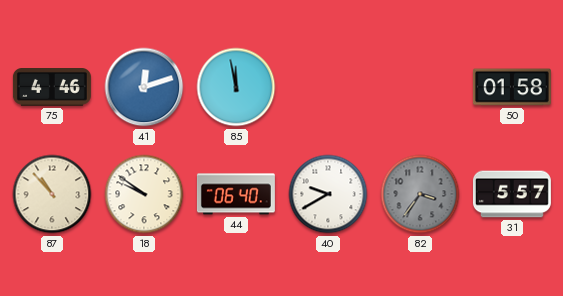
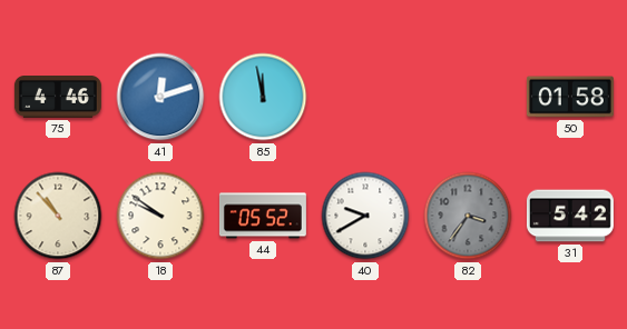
44: 06:40 -> 05:52 (263, 216)
31: 5:57 -> 5:42 (570, 216)
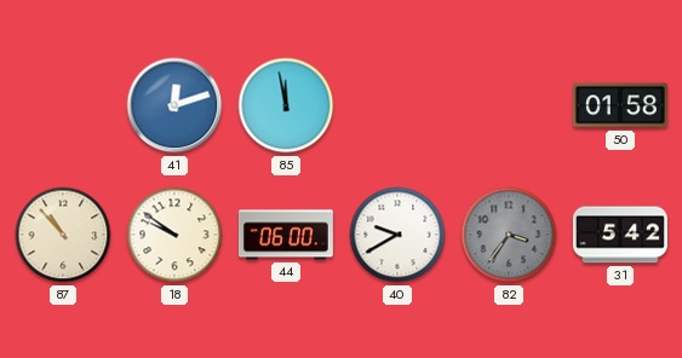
75: 4:46 -> none (58, 98)
44: 05:52 -> 06:00 (286, 235)
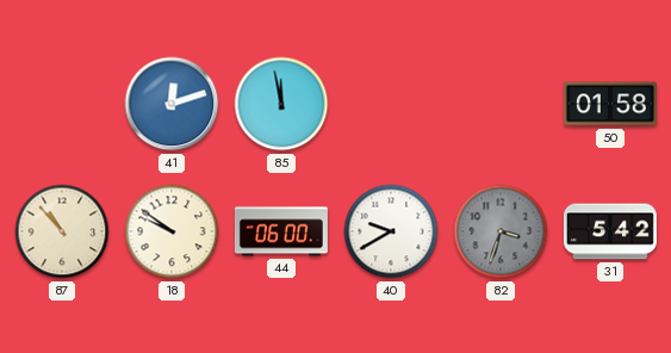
82: 3:36 -> 3:33 (501, 231)
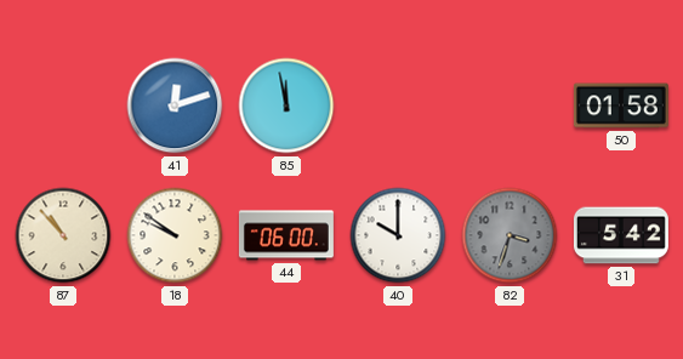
40: 9:40 -> 10:00 (398, 235)
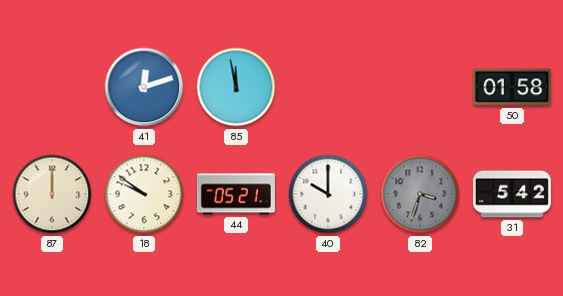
87: 10:53 -> 12:00 (52, 194)
44: 06:00 -> 05:21 (236, 194)
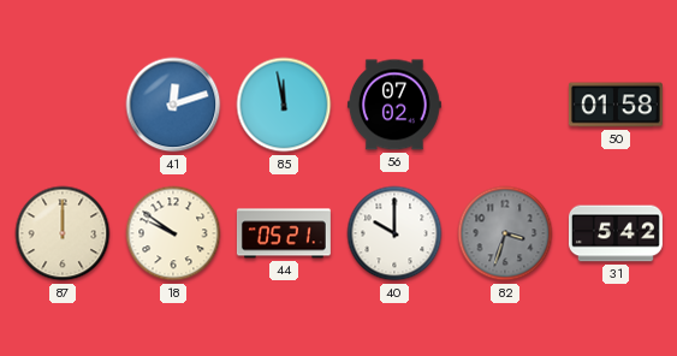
56: none -> 07:02 (394, 105)
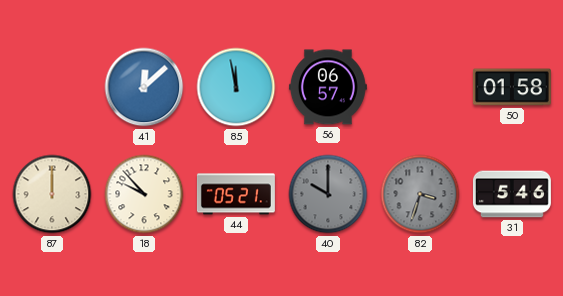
41: 12:12 -> 12:08 (144, 87)
56: 07:02 -> 06:57 (328, 87)
18: 9:51 -> 9:53 (144, 194)
40 dial: white -> grey (328, 194)
31: 5:42 -> 5:46 (512, 194)
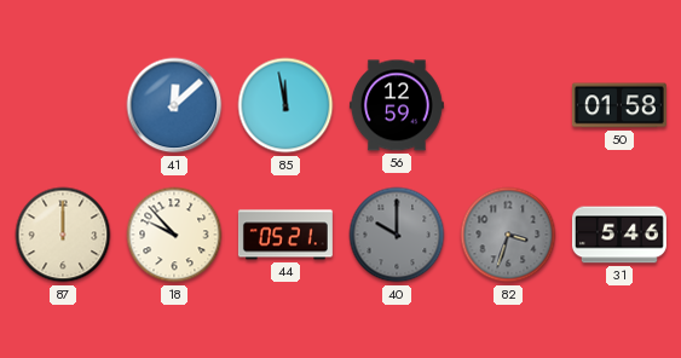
56: 06:57 -> 12:59 (397, 105)
